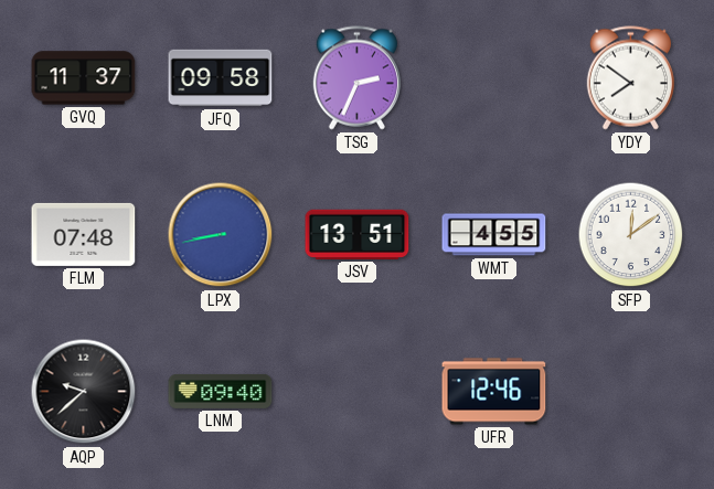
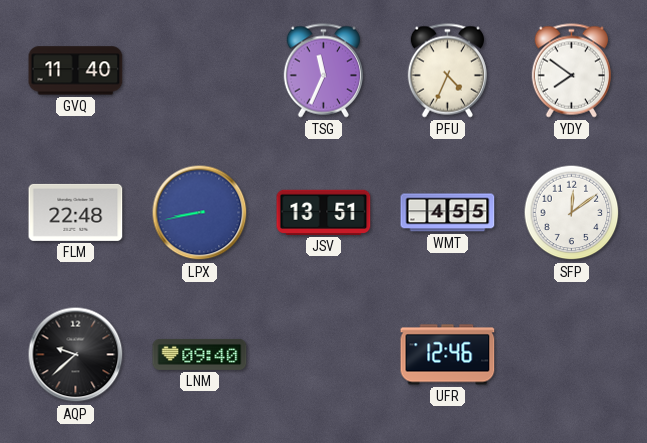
GVQ: 11:37 -> 11:40 (76, 71)
JFQ: 09:58 -> none (221, 78)
TSG: 2:34 -> 11:34 (323, 71)
PFU: none -> 4:34 (447, 71)
FLM: 07:48 -> 22:48 (76, 212)
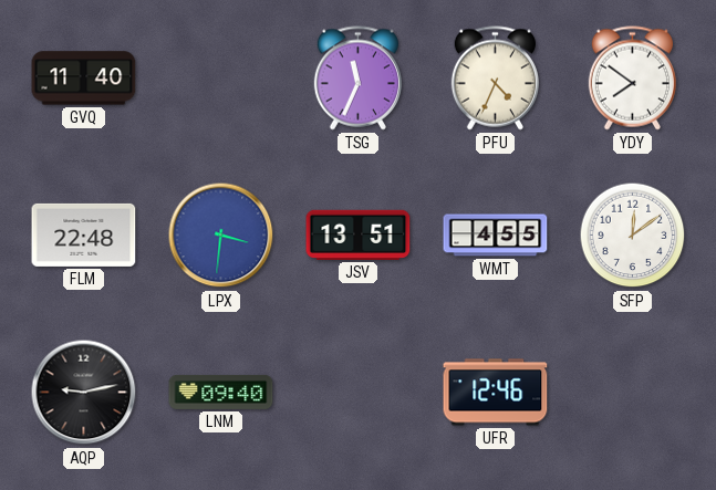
LPX: 8:43 -> 3:31 (221, 236)
AQP: 9:38 -> 9:13 (84, 393)
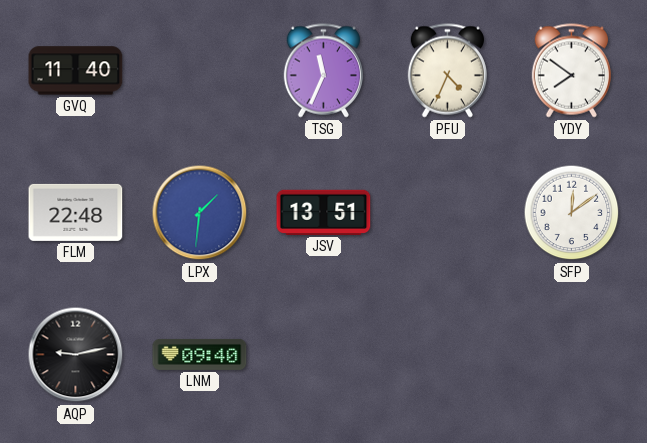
LPX: 3:31 -> 1:31 (200, 213)
WMT: 4:55 -> none (496, 236)
UFR: 12:46 -> none (496, 393)
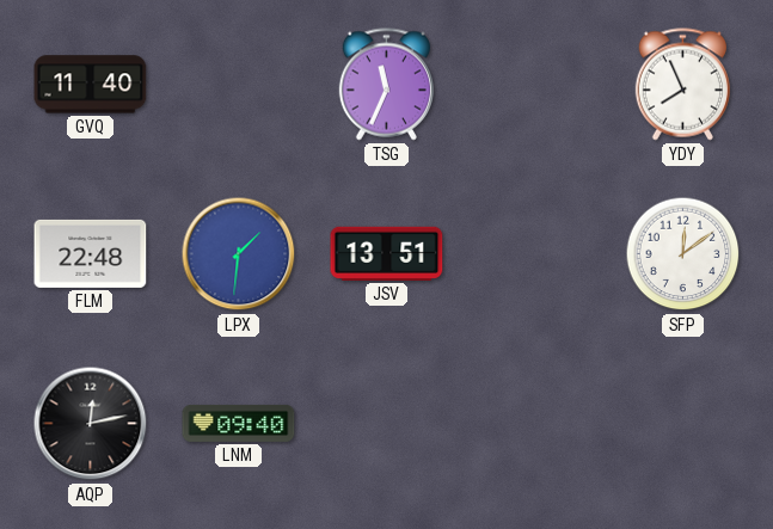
PFU: 4:34 -> none (447, 71)
YDY: 7:51 -> 7:56 (682, 85)
AQP: 9:13 -> 12:13 (91, 424)
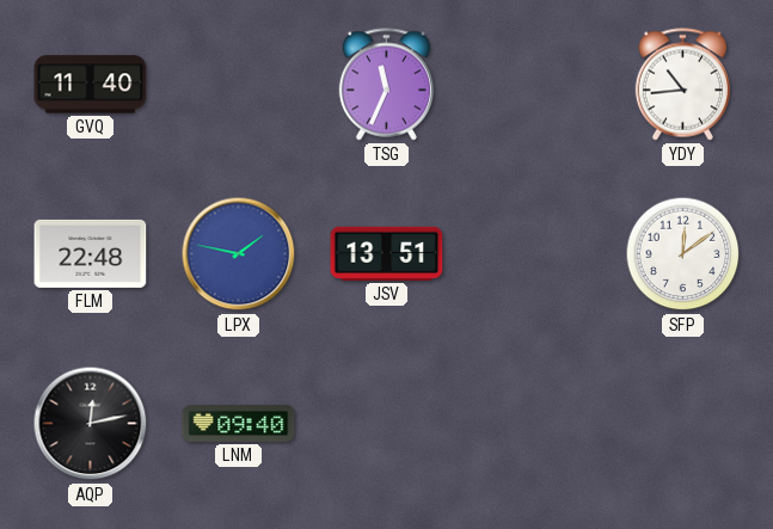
YDY: 7:56 -> 10:44 (682, 85)
LPX: 1:31 -> 1:47 (239, 254)
